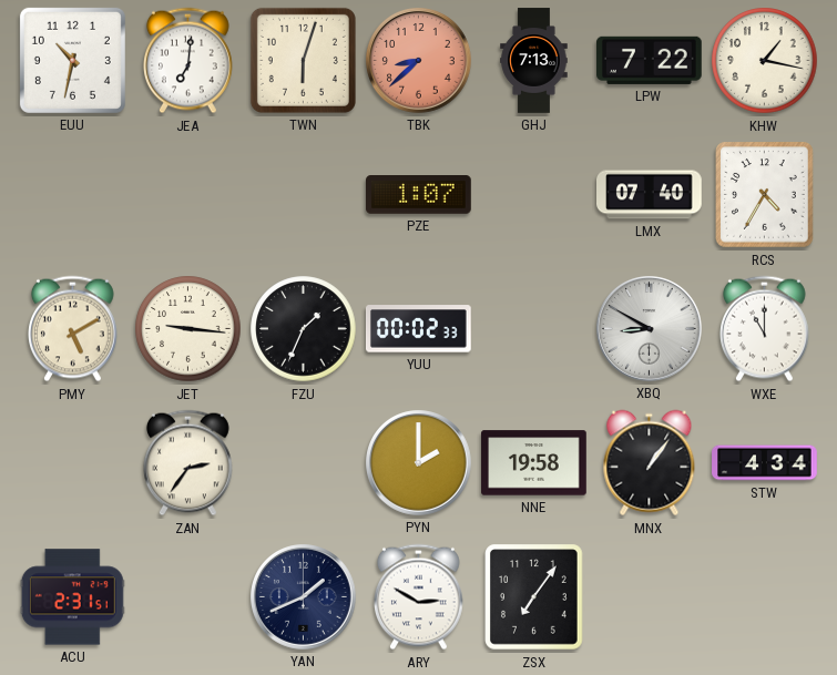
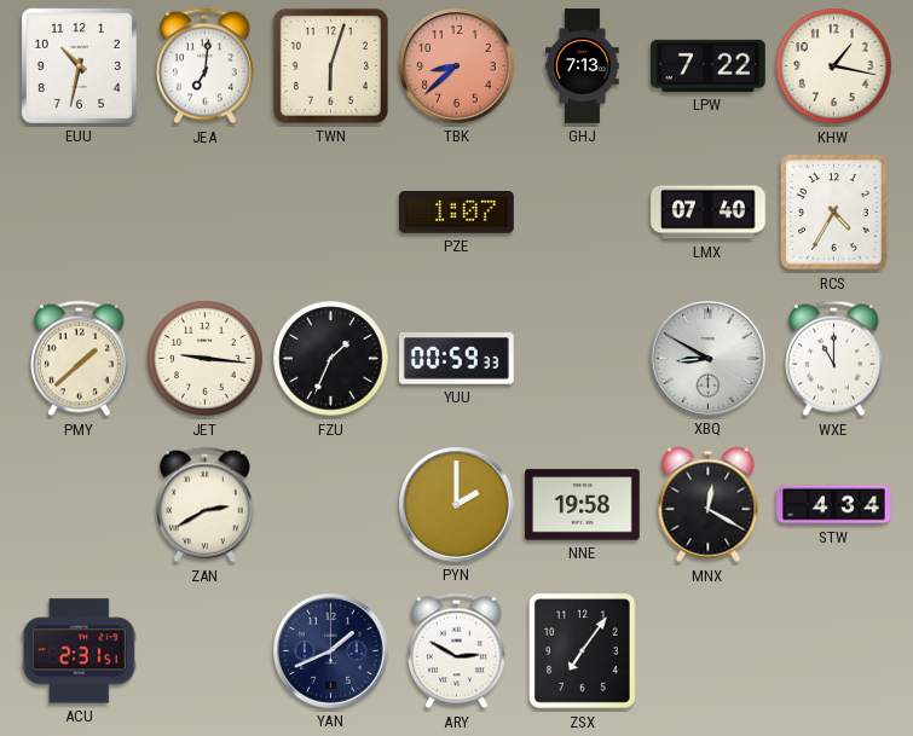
PMY: 5:10 -> 1:38 (80, 359)
YUU: 00:02 -> 00:59 (456, 359)
ZAN: 2:36 -> 2:40 (206, 505)
MNX: 1:06 -> 12:20 (709, 505)
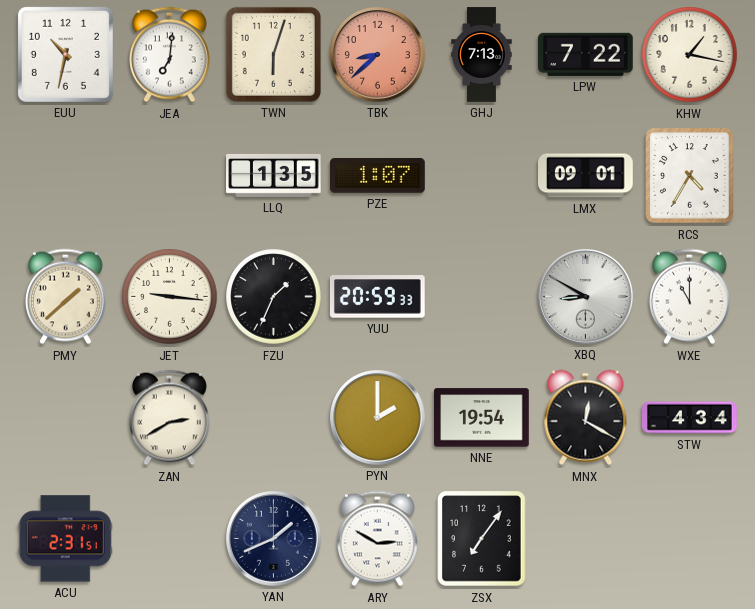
LLQ: none -> 1:35 (274, 175)
LMX: 07:40 -> 09:01 (586, 176)
YUU: 00:59 -> 20:59 (377, 297)
NNE: 19:58 -> 19:54 (482, 418)
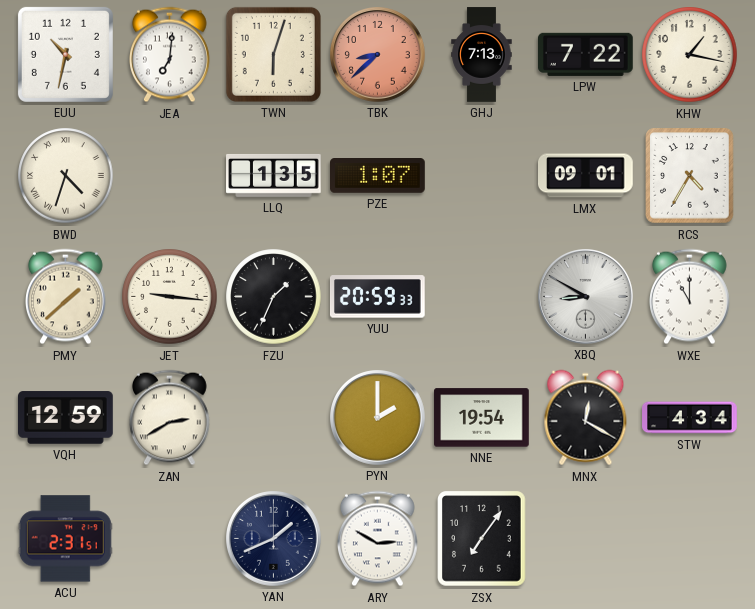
BWD: none -> 4:33 (66, 176)
VQH: none -> 12:59 (66, 418)
